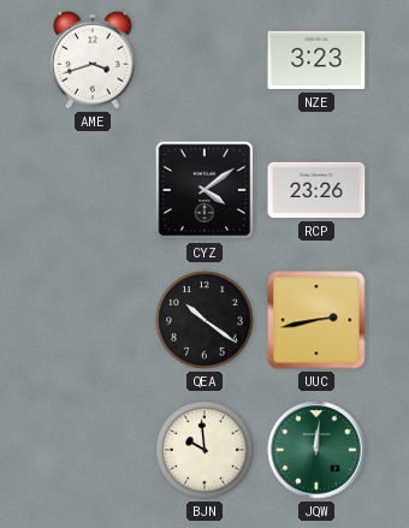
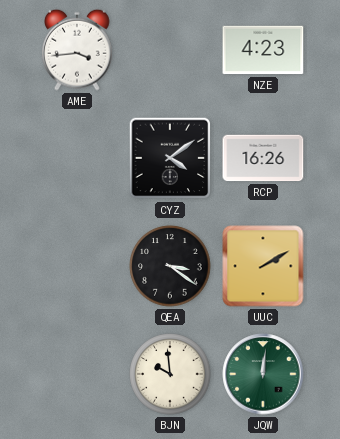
AME: 3:42 -> 3:44 (78, 50)
NZE: 3:23 -> 4:23 (263, 50)
RCP: 23:26 -> 16:26 (263, 158)
QEA: 10:21 -> 3:21 (170, 266)
UUC: 2:43 -> 2:10 (263, 266)
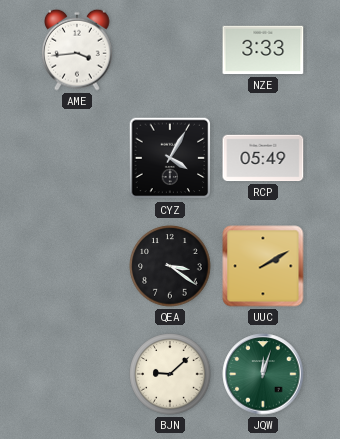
NZE: 4:23 -> 3:33 (263, 50)
CYZ: 4:09 -> 4:05 (170, 158)
RCP: 16:26 -> 05:49 (263, 158)
BJN: 9:59 -> 9:08 (170, 374)
JQW: 12:01 -> 12:03 (263, 374)
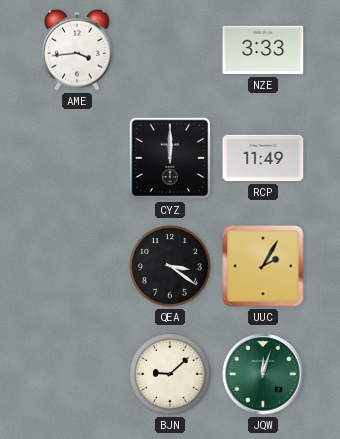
CYZ: 4:05 -> 12:00 (170, 158)
RCP: 05:49 -> 11:49 (263, 158)
UUC: 2:10 -> 2:05 (263, 266)
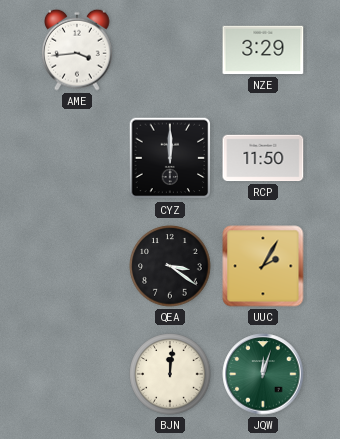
NZE: 3:33 -> 3:29 (263, 50)
RCP: 11:49 -> 11:50 (263, 158)
BJN: 9:08 -> 12:01 (170, 374)
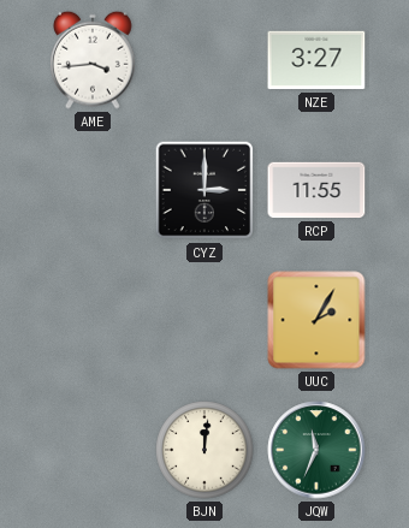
NZE: 3:29 -> 3:27 (316, 60)
CYZ: 12:00 -> 3:00 (204, 190)
RCP: 11:50 -> 11:55 (316, 190)
QEA: 3:21 -> none (170, 266)
JQW: 12:03 -> 11:34 (316, 450)
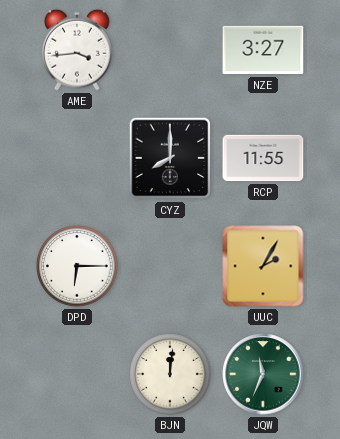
CYZ: 3:00 -> 8:00 (170, 158)
DPD: none -> 6:15 (77, 266)
